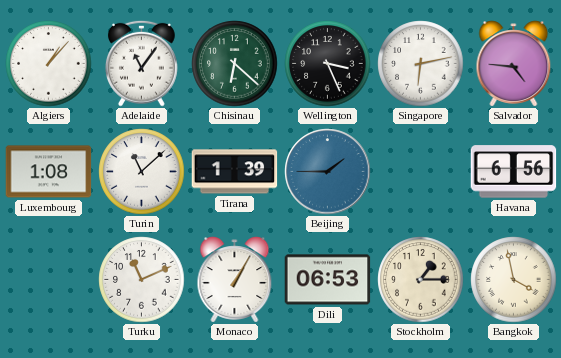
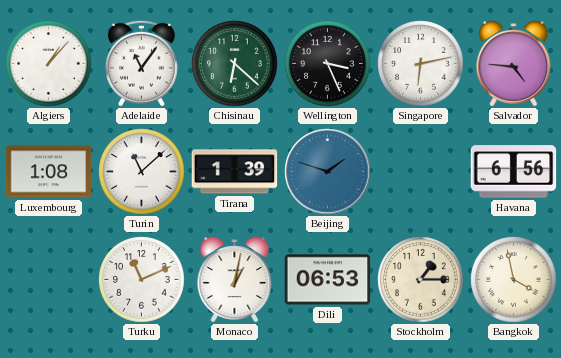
Beijing: 1:45 -> 1:48 (328, 172)
Monaco: 1:05 -> 1:02 (235, 280)
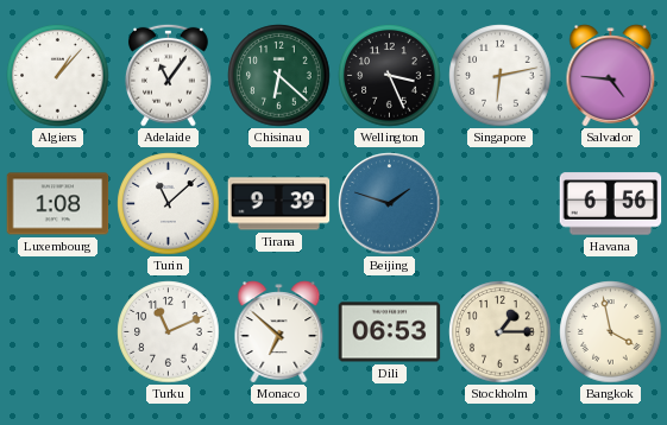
Tirana: 1:39 -> 9:39 (279, 204)
Monaco: 1:02 -> 6:52 (279, 332)
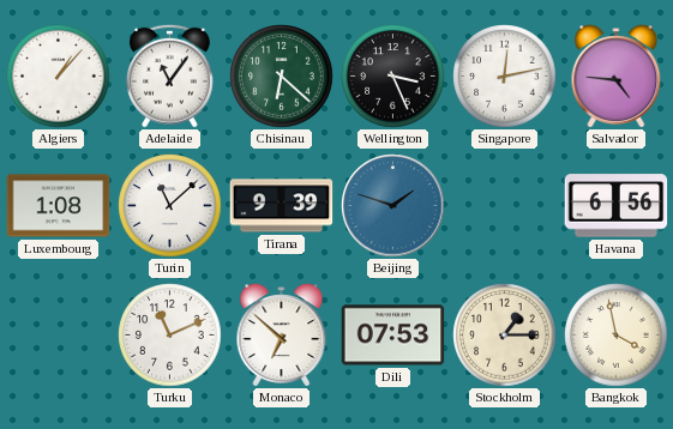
Singapore: 6:13 -> 12:13 (505, 77)
Dili: 06:53 -> 07:53 (393, 336)
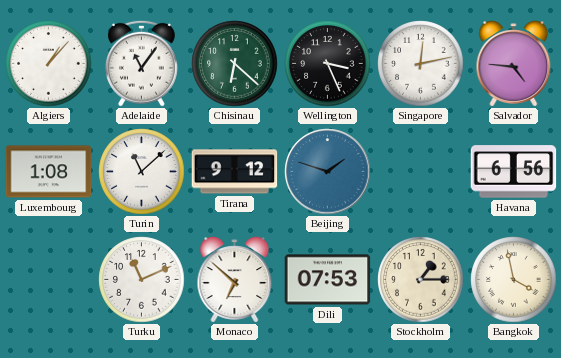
Tirana: 9:39 -> 9:12 (235, 172)
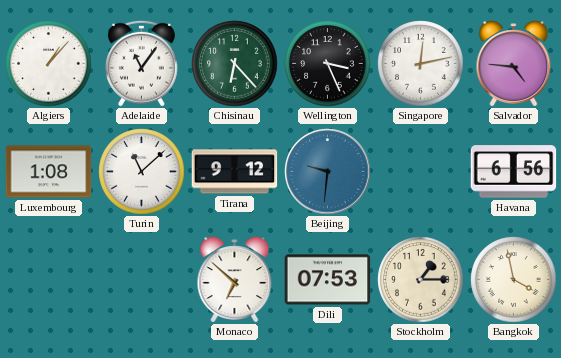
Chisinau: 6:22 -> 6:23 (235, 64)
Beijing: 1:48 -> 9:31 (328, 172)
Turku: 11:11 -> none (142, 280)
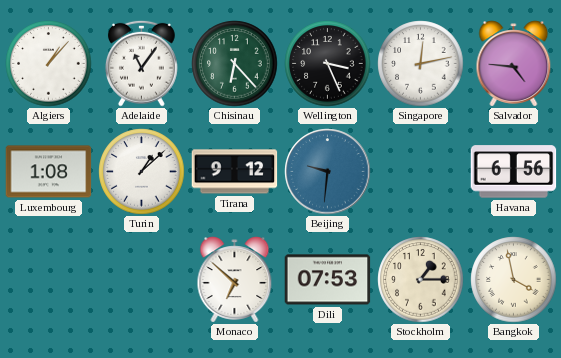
Turin: 11:08 -> 1:08 (142, 172)
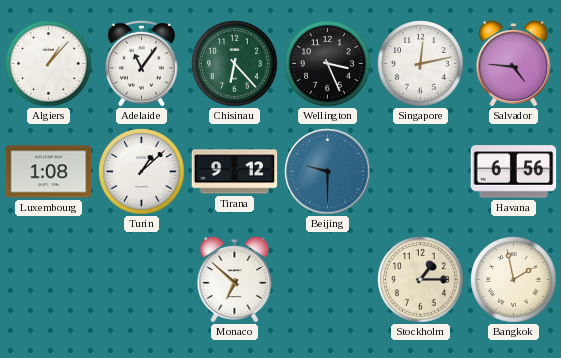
Beijing: 9:31 -> 9:30 (328, 172)
Dili: 07:53 -> none (328, 280)
Bangkok: 3:58 -> 1:58 (514, 280)
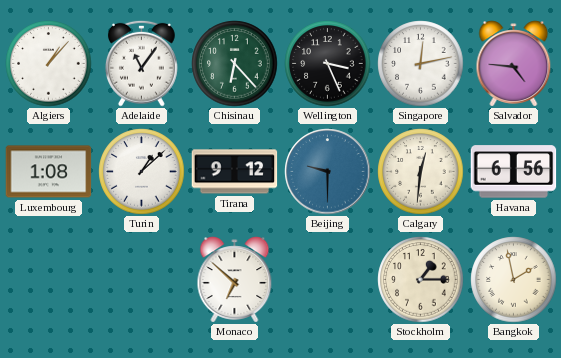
Calgary: none -> 12:31 (421, 172)
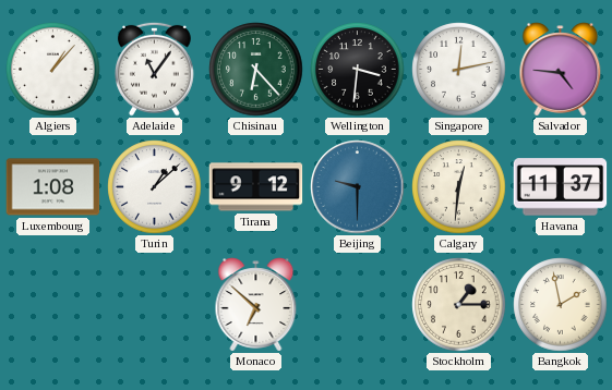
Wellington: 3:26 -> 3:31 (358, 70)
Havana: 6:56 -> 11:37 (561, 187)
